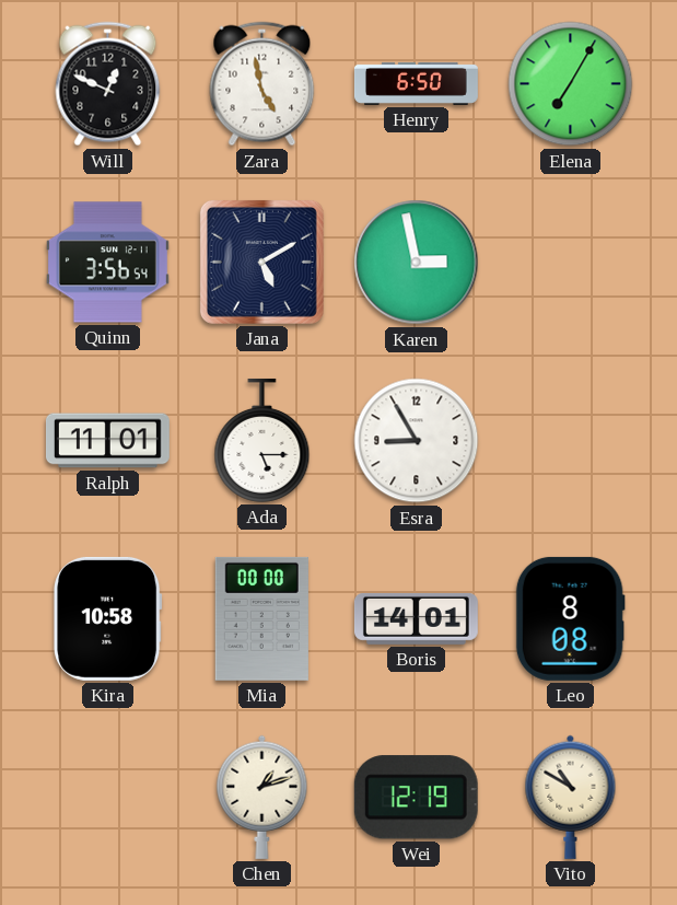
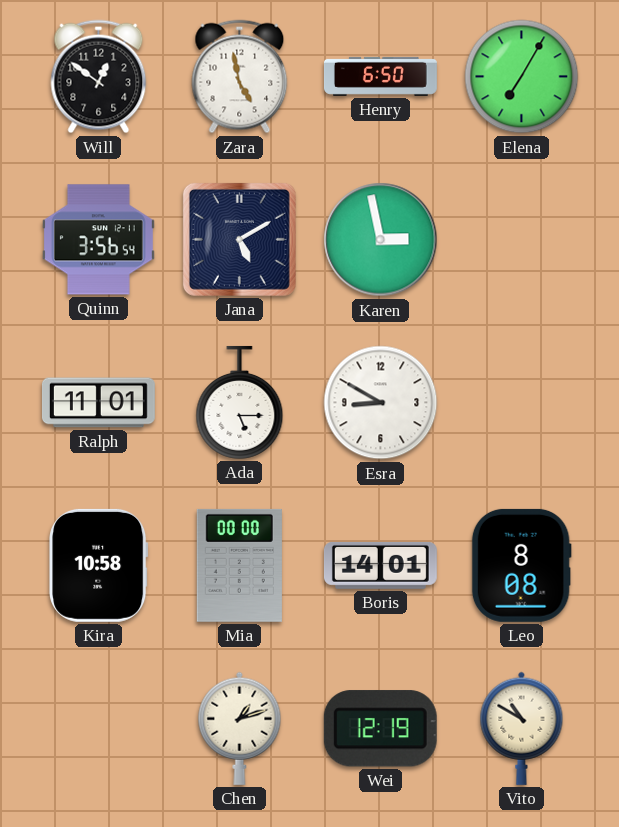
Will: 12:49 -> 12:51 (99, 77)
Esra: 8:55 -> 8:50 (381, 403)
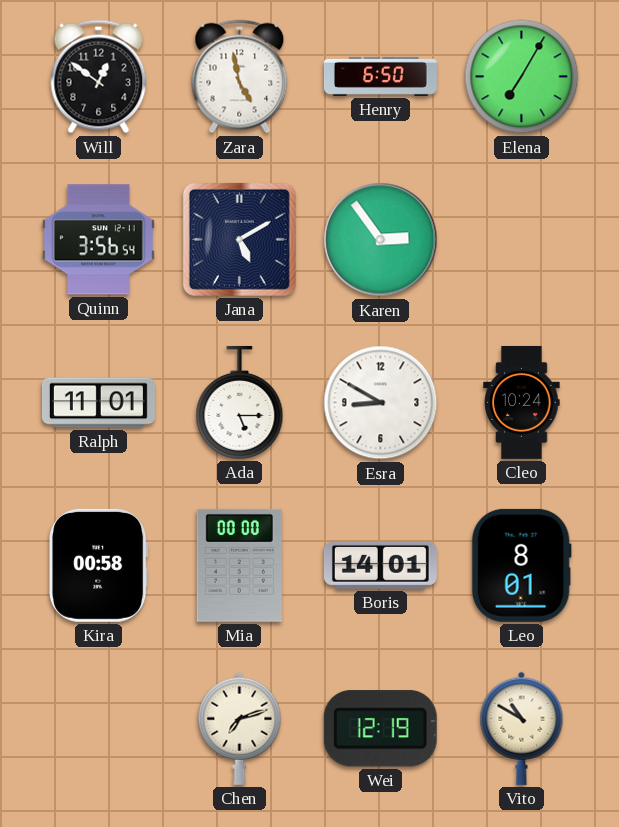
Karen: 2:58 -> 2:54 (381, 240)
Cleo: none -> 10:24 (522, 402)
Kira: 10:58 -> 00:58 (99, 565)
Leo: 8:08 -> 8:01 (521, 565)
Chen: 1:12 -> 7:12 (240, 728)
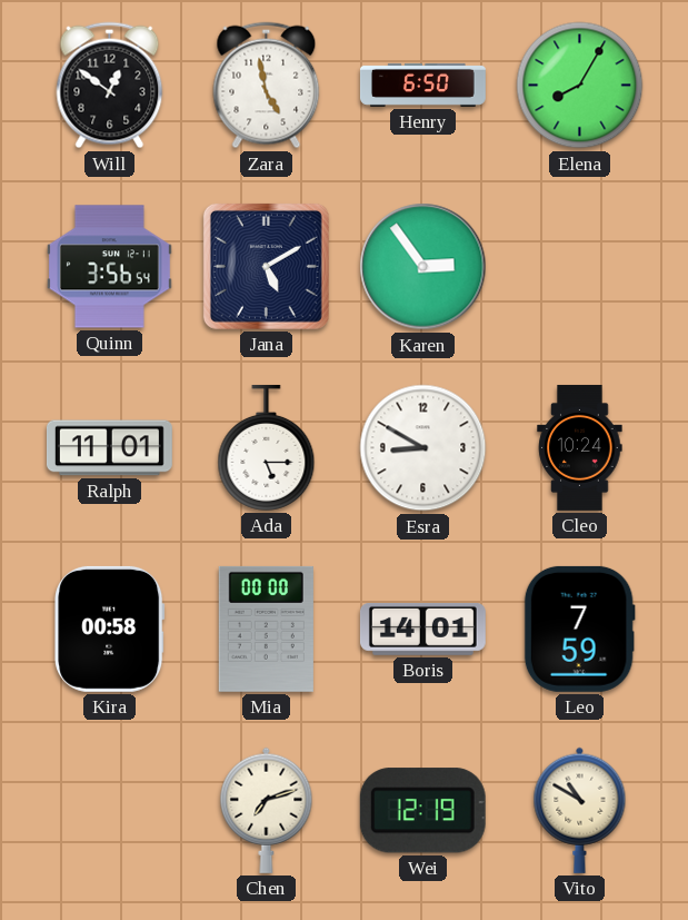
Elena: 7:05 -> 8:05 (580, 86)
Leo: 8:01 -> 7:59 (579, 629)
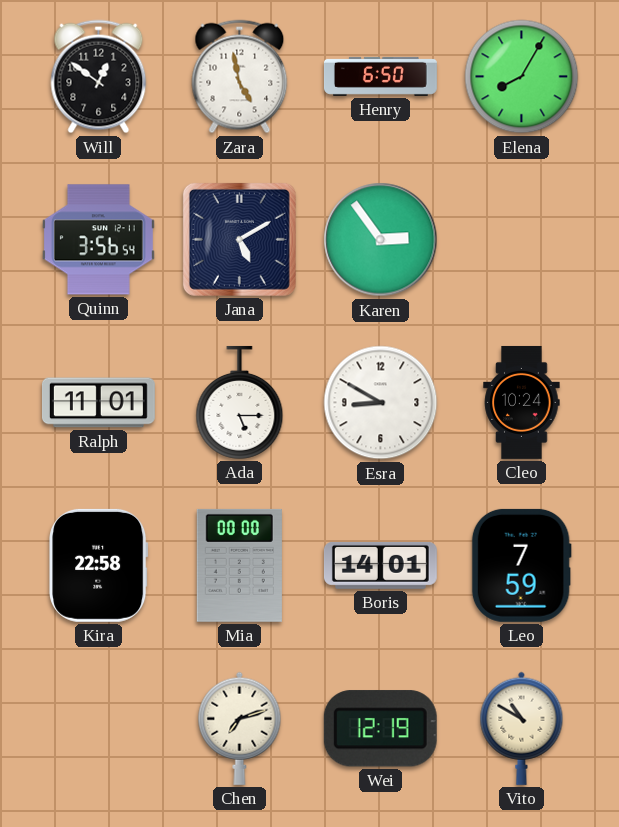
Kira: 00:58 -> 22:58 (99, 565)
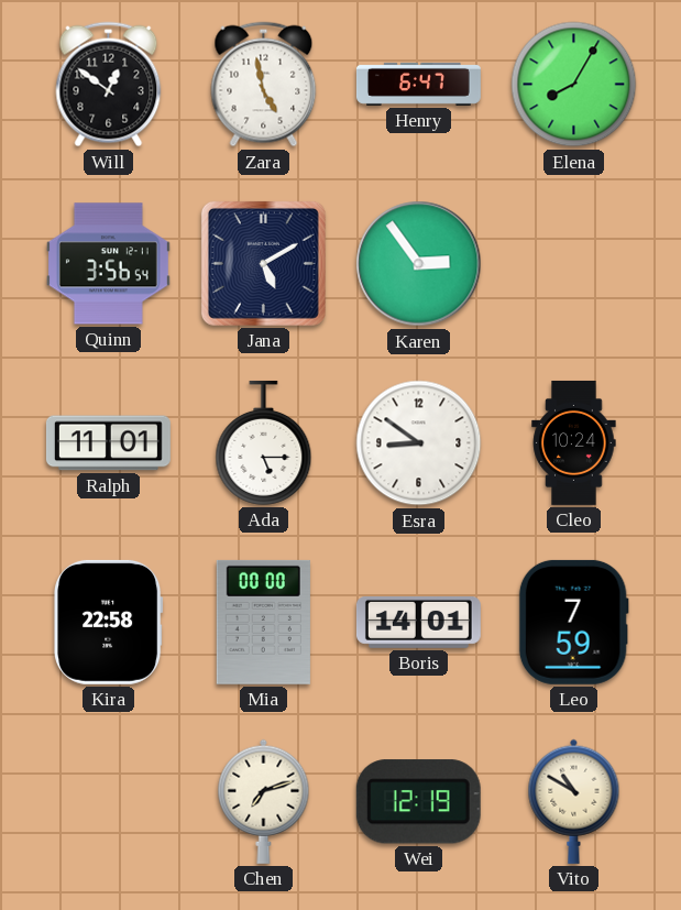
Henry: 6:50 -> 6:47 (418, 84)
Esra: 8:50 -> 8:51 (419, 443)
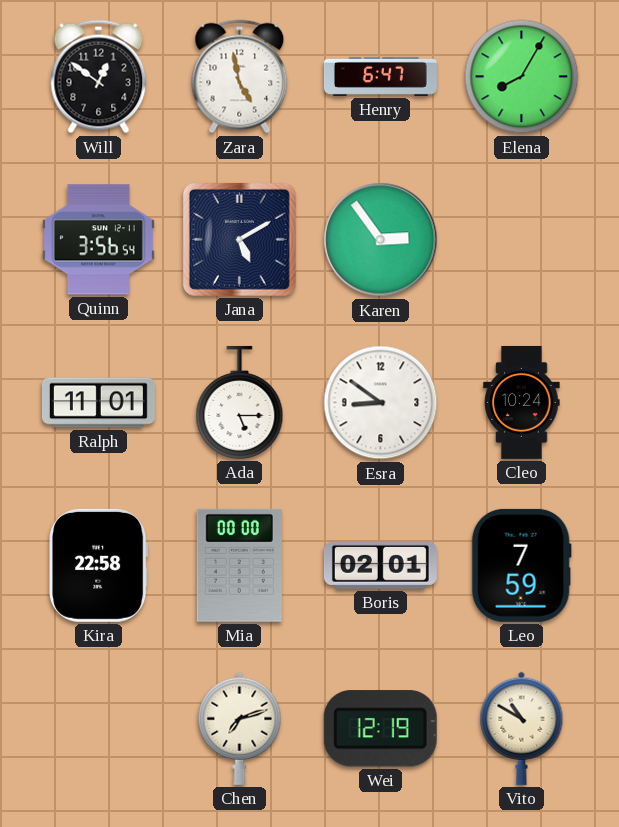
Boris: 14:01 -> 02:01 (380, 565)
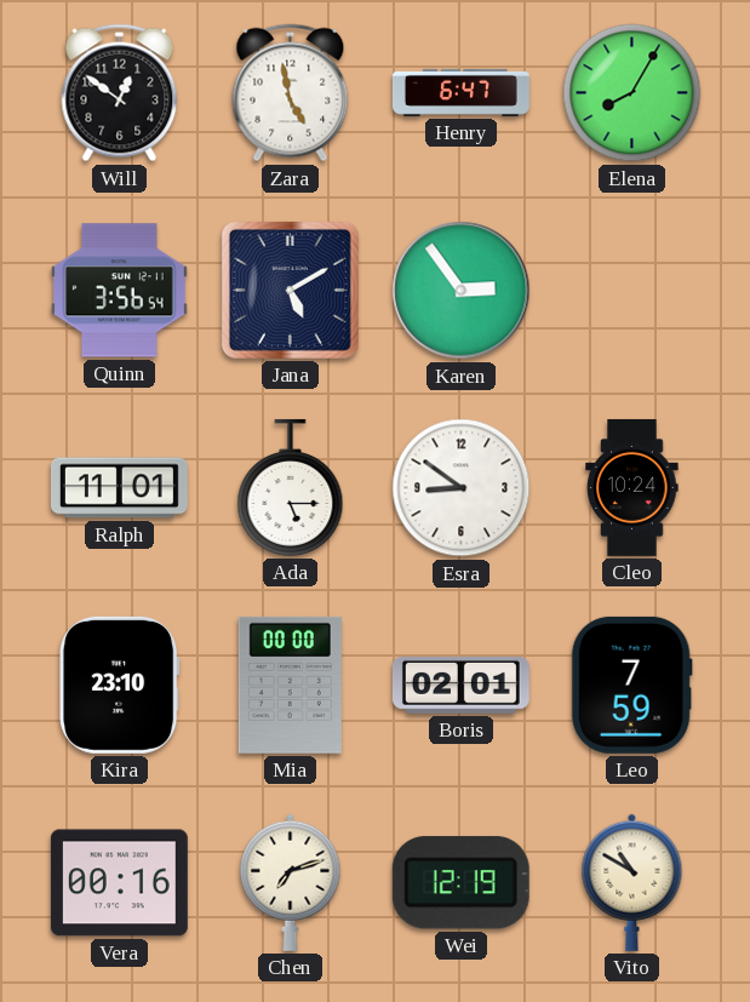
Kira: 22:58 -> 23:10 (120, 685)
Vera: none -> 00:16 (119, 883)
